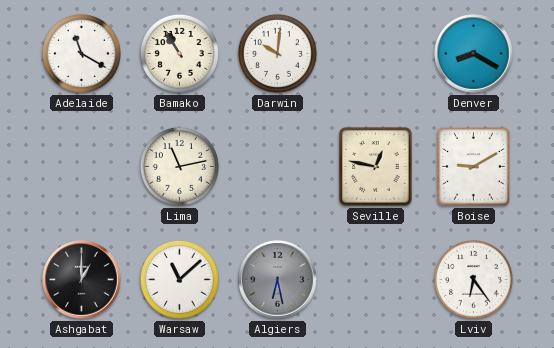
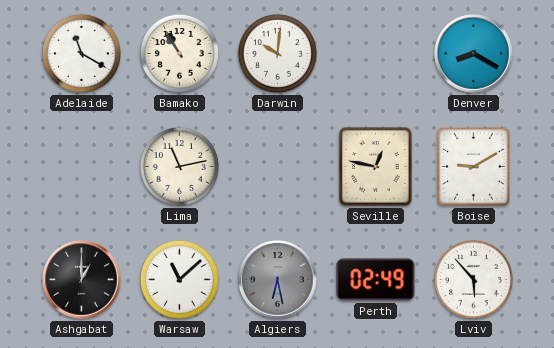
Perth: none -> 02:49 (376, 280)
Lviv: 6:24 -> 5:53 (473, 279)
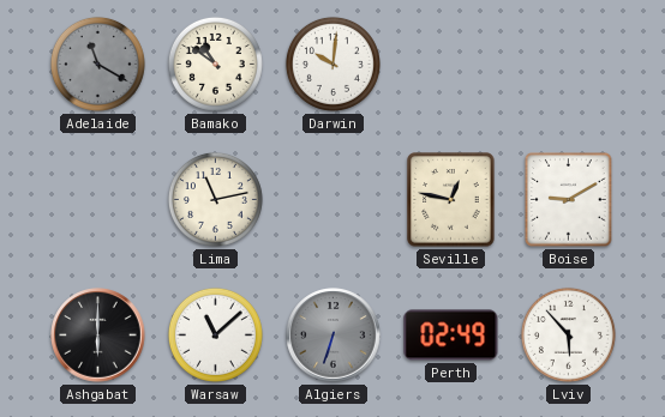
Adelaide dial: white -> grey (97, 64)
Bamako: 10:55 -> 10:51 (215, 64)
Denver: 8:20 -> none (474, 54)
Ashgabat: 1:00 -> 6:00 (98, 336)
Algiers: 6:28 -> 6:33 (334, 336)
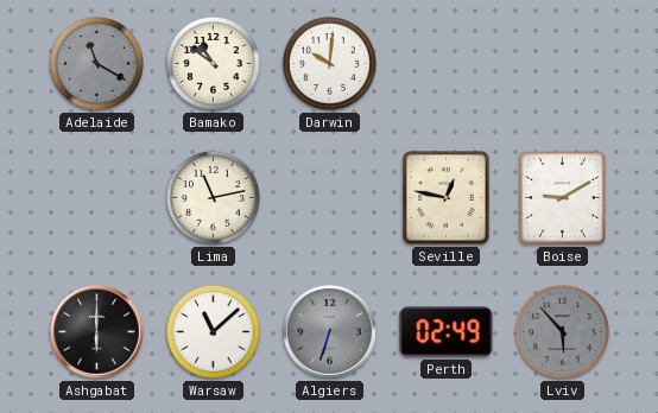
Lviv dial: white -> grey (562, 331)
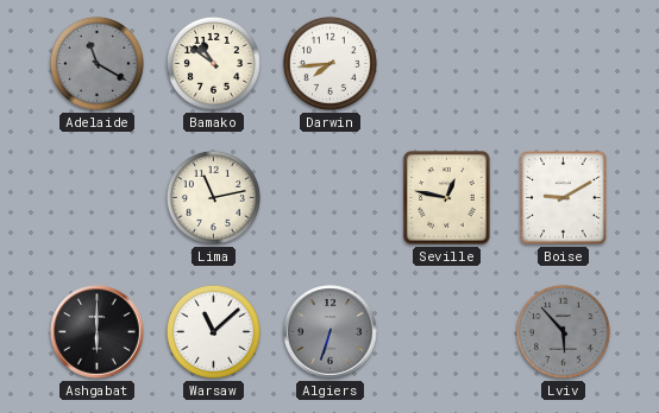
Darwin: 10:01 -> 7:44 (329, 63)
Perth: 02:49 -> none (447, 332)
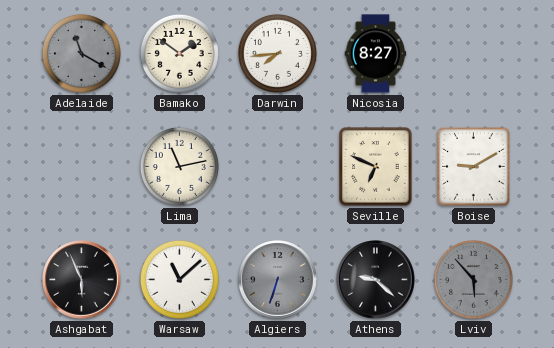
Bamako: 10:51 -> 1:51 (179, 53)
Nicosia: none -> 8:27 (376, 54)
Seville: 12:47 -> 6:49 (376, 167)
Ashgabat: 6:00 -> 5:56 (82, 280)
Athens: none -> 9:22 (376, 280)
